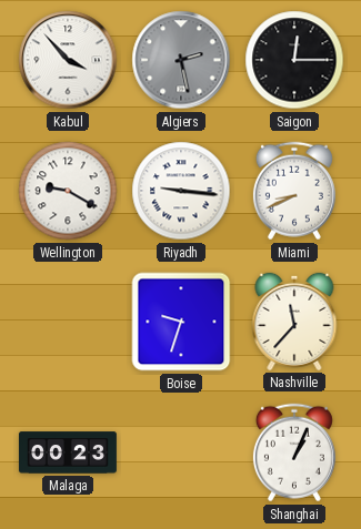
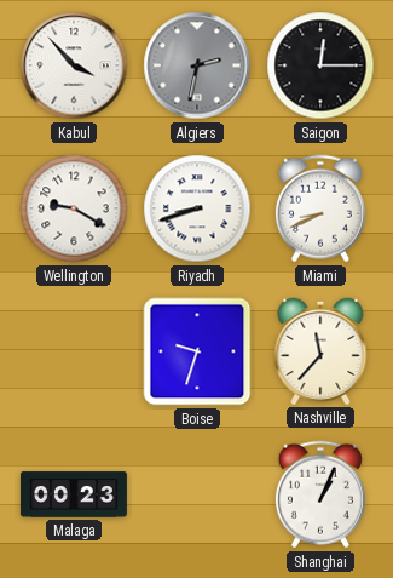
Algiers: 2:28 -> 2:32 (197, 65)
Riyadh: 9:16 -> 8:42 (197, 208)
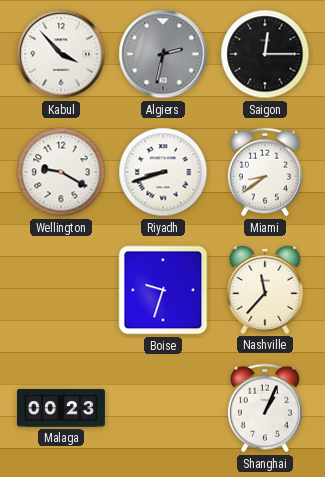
Miami: 8:41 -> 8:39 (265, 172)
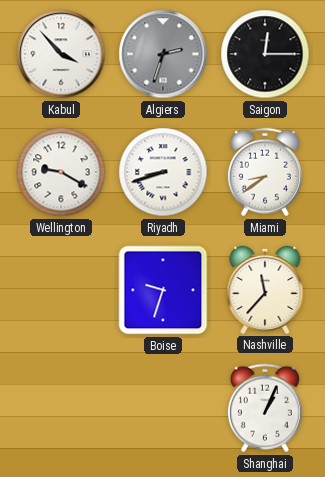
Algiers: 2:32 -> 2:33 (163, 54)
Malaga: 00:23 -> none (61, 408)
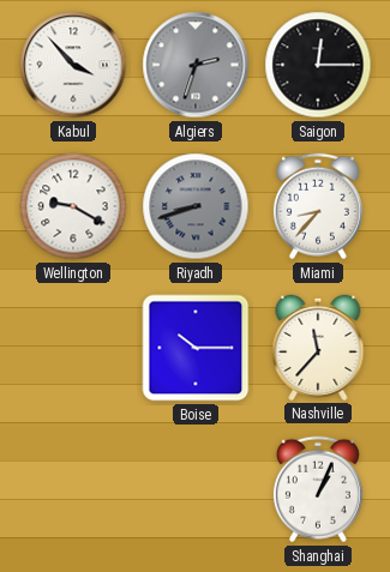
Riyadh dial: white -> grey (196, 206)
Miami: 8:39 -> 8:37 (318, 206)
Boise: 9:33 -> 10:15 (196, 348)
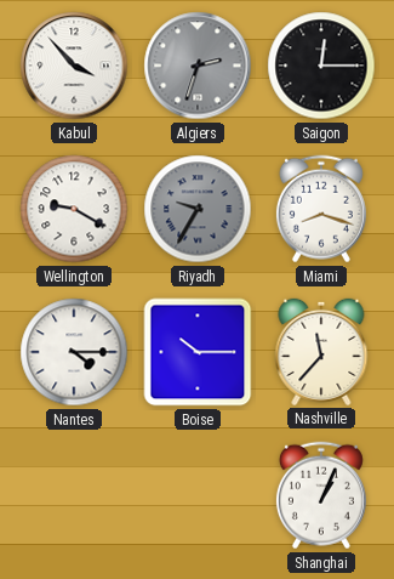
Riyadh: 8:42 -> 9:35 (198, 209)
Miami: 8:37 -> 8:18 (321, 209)
Nantes: none -> 4:15 (74, 352)
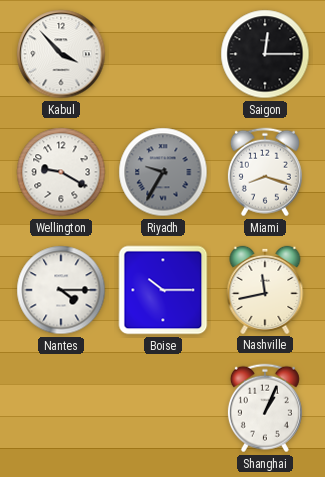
Algiers: 2:33 -> none (198, 66)
Nashville: 11:37 -> 11:43 (265, 290)
